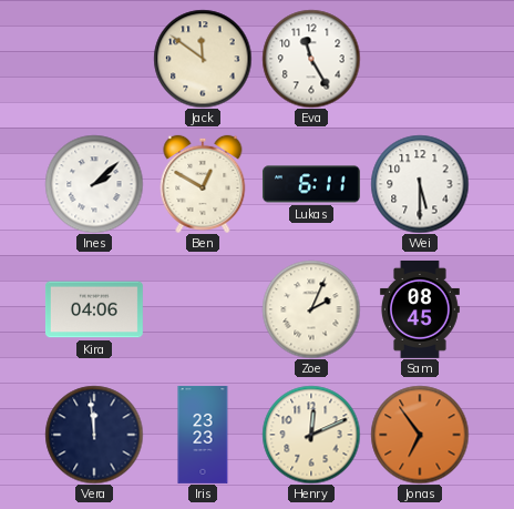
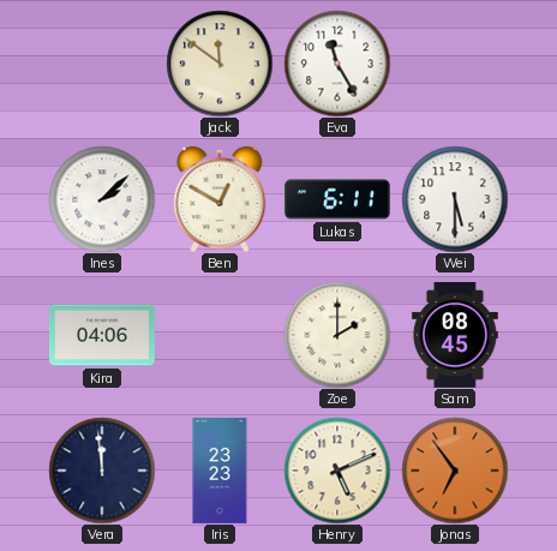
Zoe: 2:04 -> 2:00 (337, 335)
Henry: 12:11 -> 5:11 (337, 471)
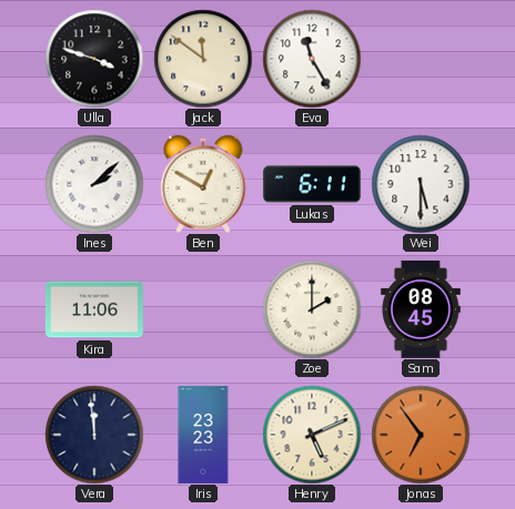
Ulla: none -> 3:48 (94, 59)
Kira: 04:06 -> 11:06 (94, 309)
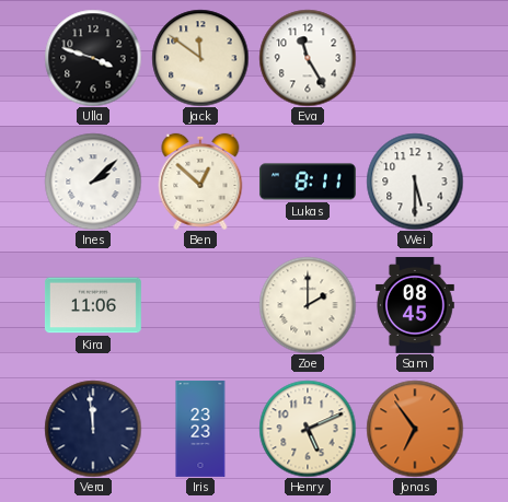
Ben: 12:50 -> 12:52 (200, 182)
Lukas: 6:11 -> 8:11 (308, 182)
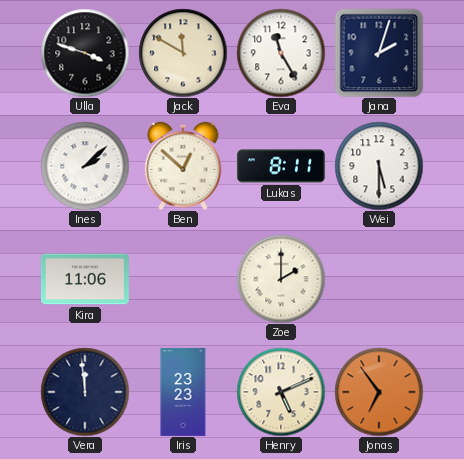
Jack: 11:51 -> 11:50 (183, 53)
Jana: none -> 2:03 (379, 53)
Sam: 08:45 -> none (415, 305)
